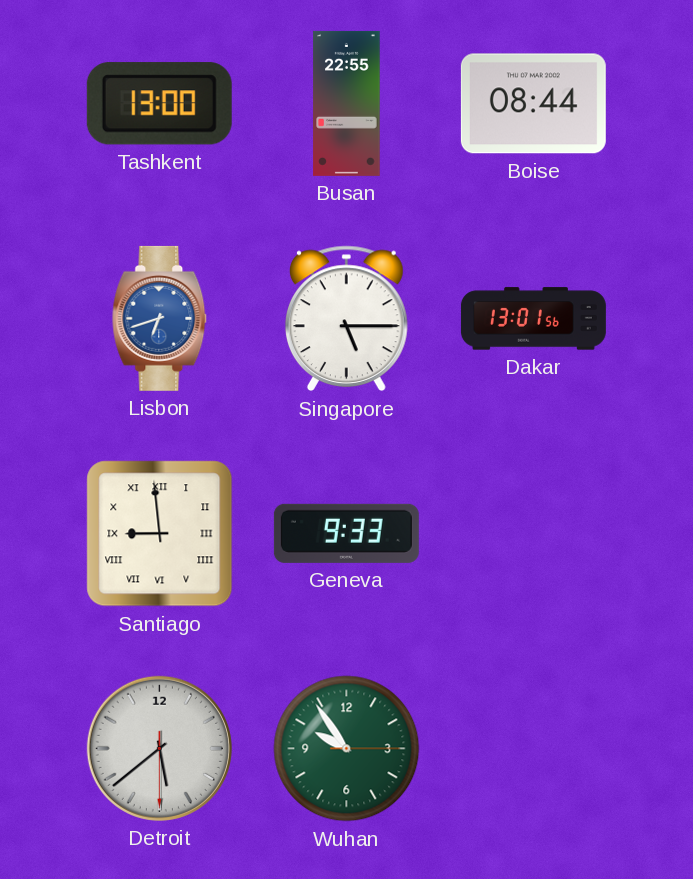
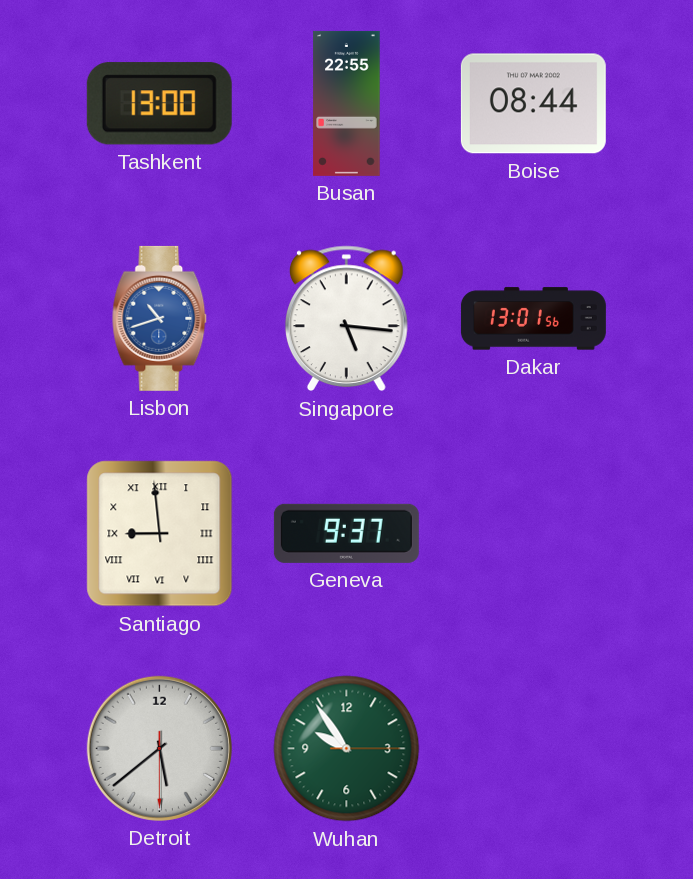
Lisbon: 6:42 -> 10:42 (160, 318)
Singapore: 5:15 -> 5:16 (346, 319)
Geneva: 9:33 -> 9:37 (346, 533)
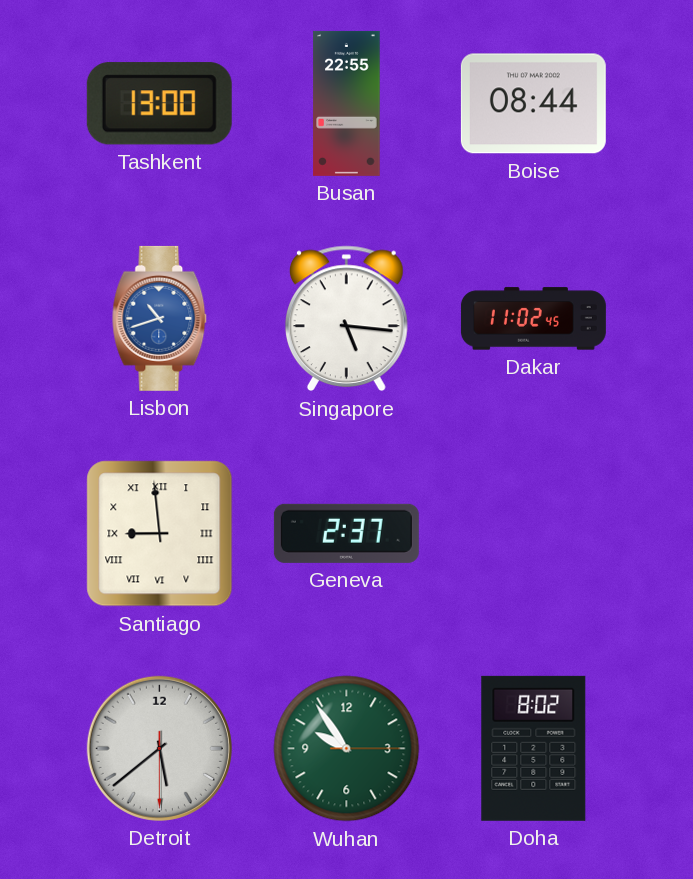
Dakar: 13:01 -> 11:02 (533, 319)
Geneva: 9:37 -> 2:37 (346, 533)
Doha: none -> 8:02 (534, 748)
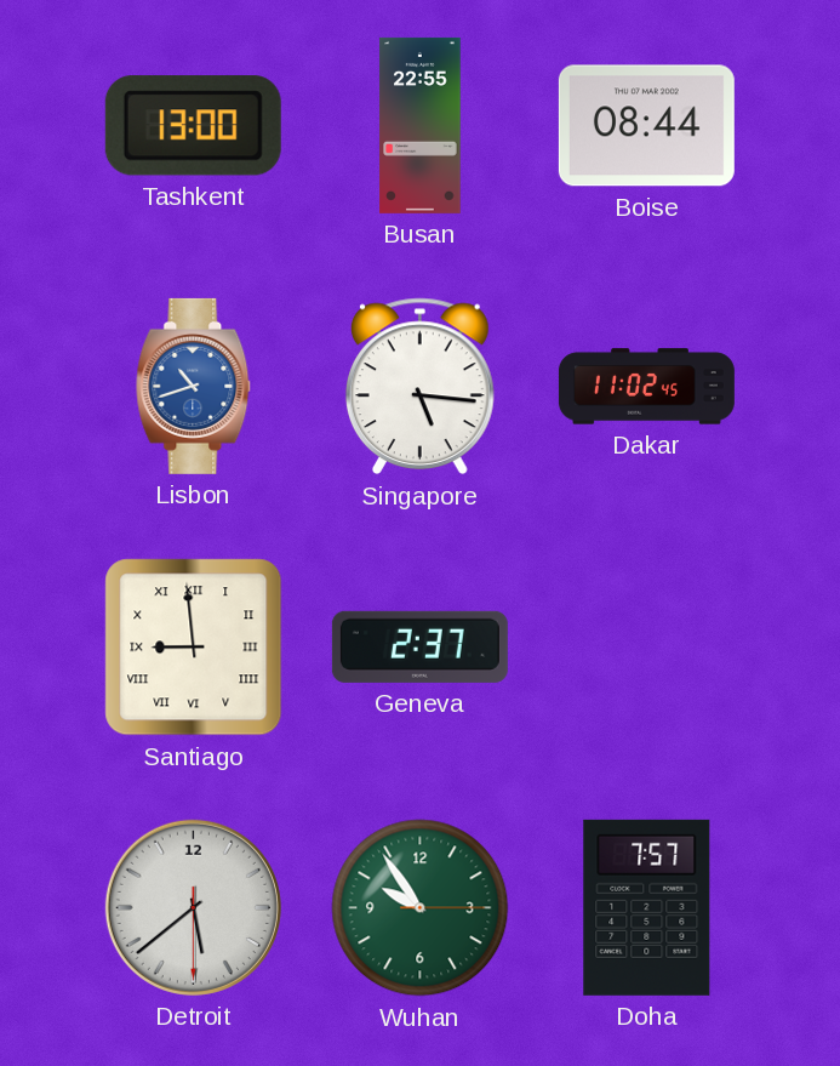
Doha: 8:02 -> 7:57 (647, 907)
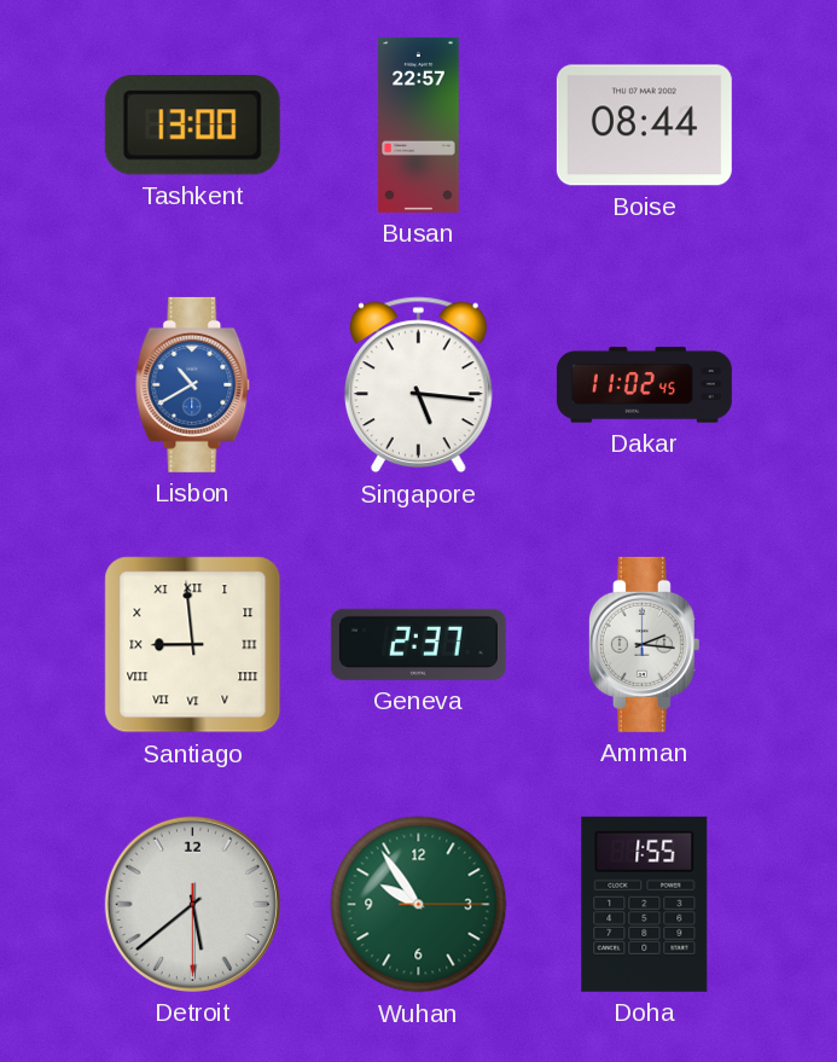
Busan: 22:55 -> 22:57 (419, 124)
Lisbon: 10:42 -> 10:40 (193, 384)
Amman: none -> 2:16 (644, 644)
Doha: 7:57 -> 1:55 (645, 904)
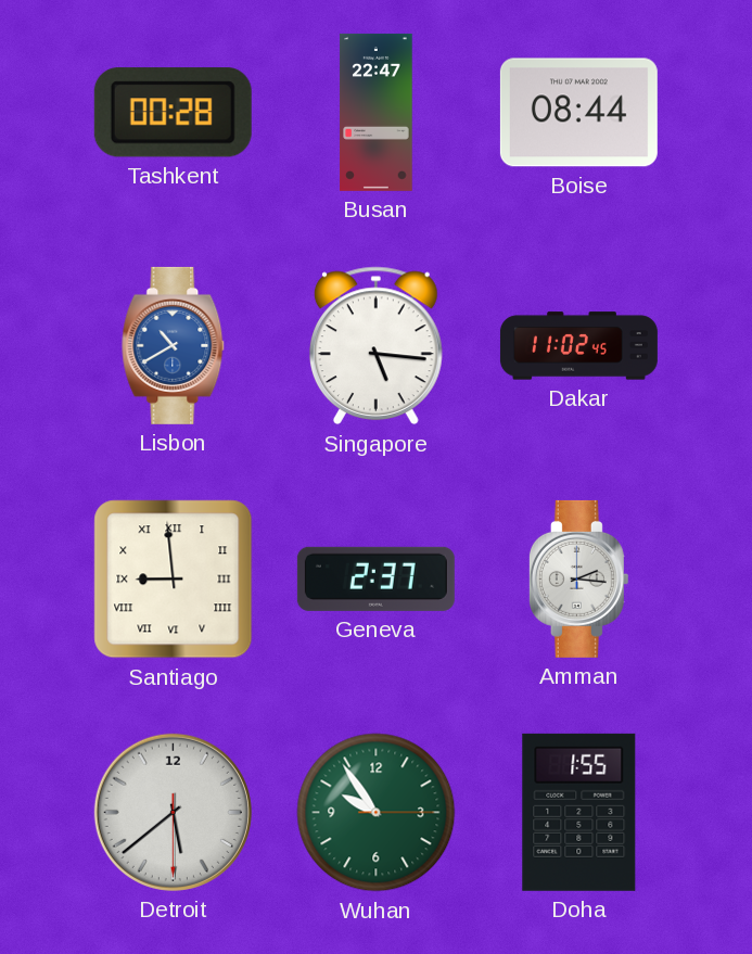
Tashkent: 13:00 -> 00:28 (173, 113)
Busan: 22:57 -> 22:47 (377, 112)
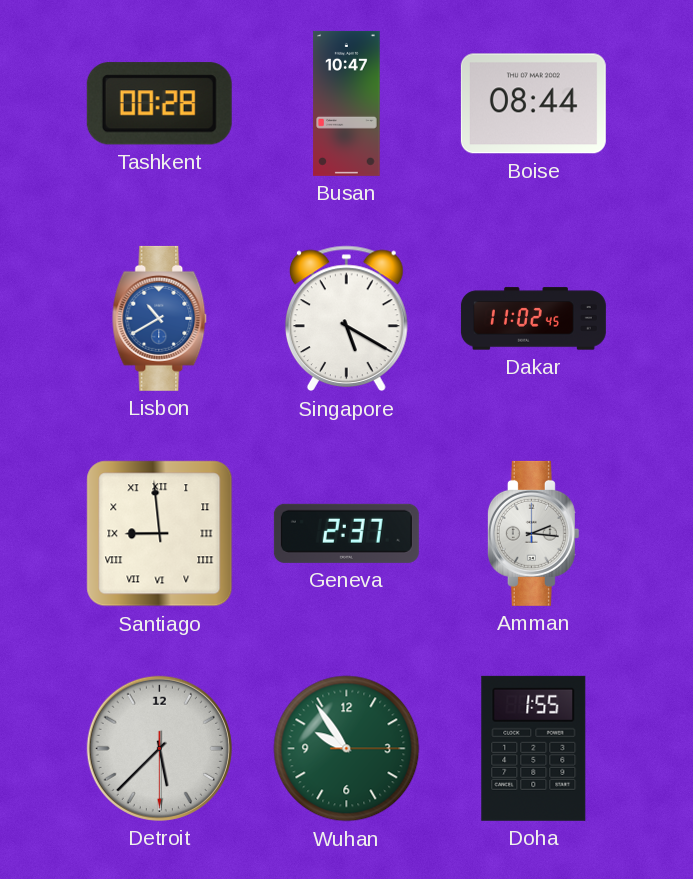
Busan: 22:47 -> 10:47 (347, 103)
Singapore: 5:16 -> 5:20 (346, 319)
Detroit: 5:38 -> 5:37 (159, 748)
